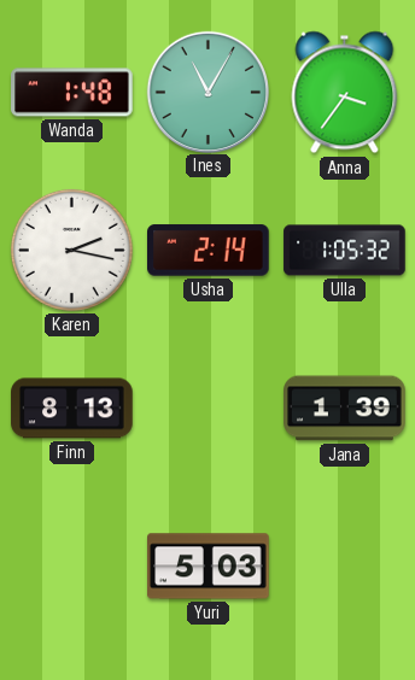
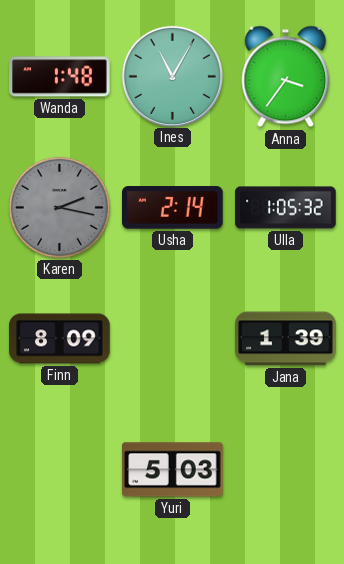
Karen dial: white -> grey (59, 207)
Finn: 8:13 -> 8:09 (60, 339)
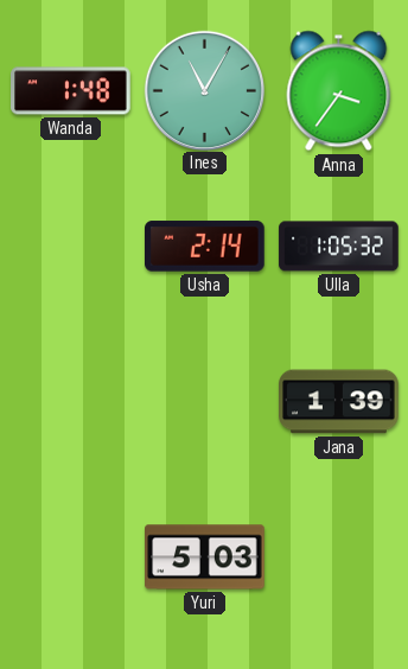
Karen: 2:17 -> none (59, 207)
Finn: 8:09 -> none (60, 339)
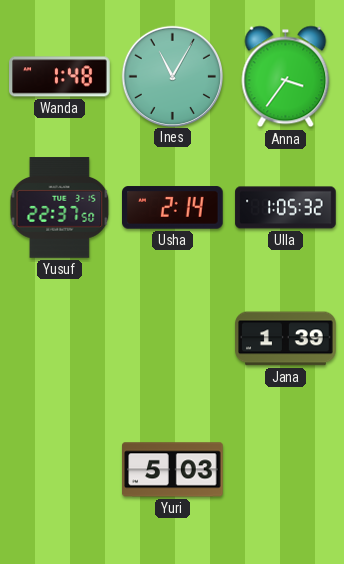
Yusuf: none -> 22:37 (60, 208)
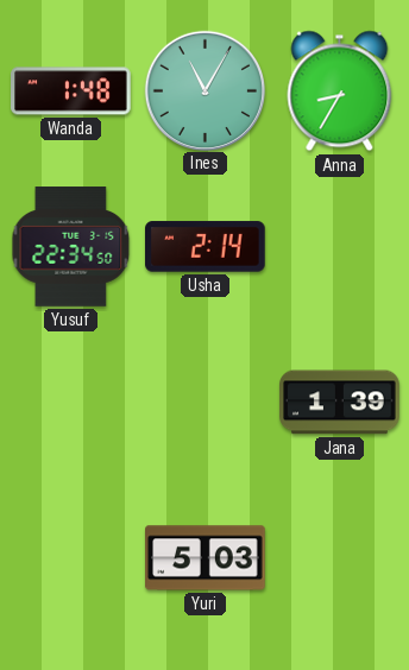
Anna: 3:36 -> 8:35 (340, 91)
Yusuf: 22:37 -> 22:34 (71, 247)
Ulla: 1:05 -> none (286, 208)
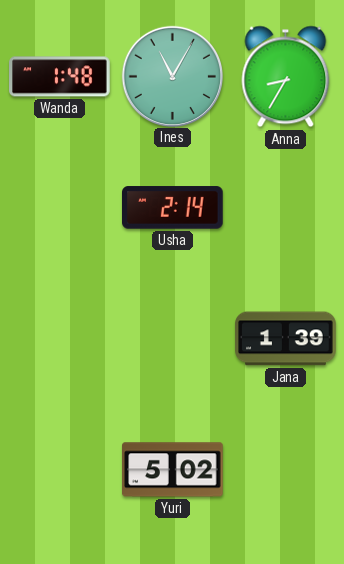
Yusuf: 22:34 -> none (71, 247)
Yuri: 5:03 -> 5:02 (173, 470)
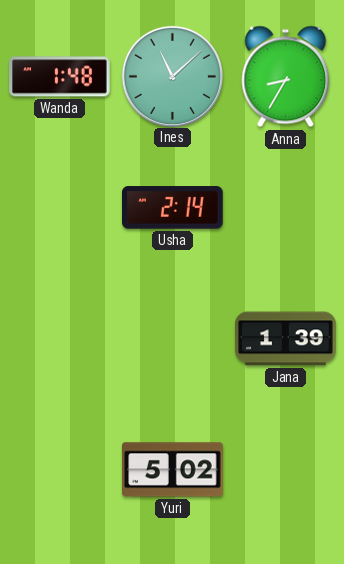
Ines: 11:05 -> 11:08 (172, 76)
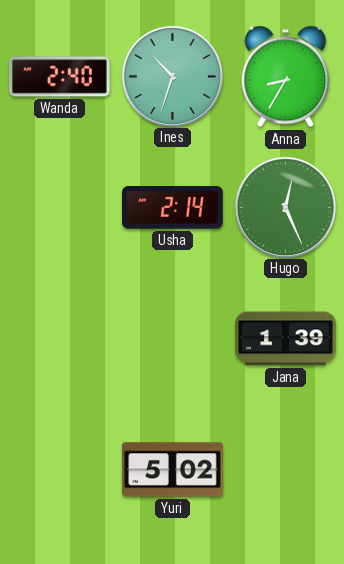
Wanda: 1:48 -> 2:40 (60, 77)
Ines: 11:08 -> 10:33 (172, 76)
Hugo: none -> 12:26 (285, 207)
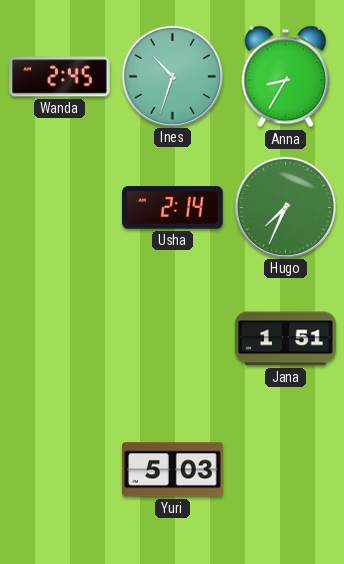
Wanda: 2:40 -> 2:45 (60, 77)
Hugo: 12:26 -> 7:34 (285, 207)
Jana: 1:39 -> 1:51 (286, 339)
Yuri: 5:02 -> 5:03 (173, 470)
